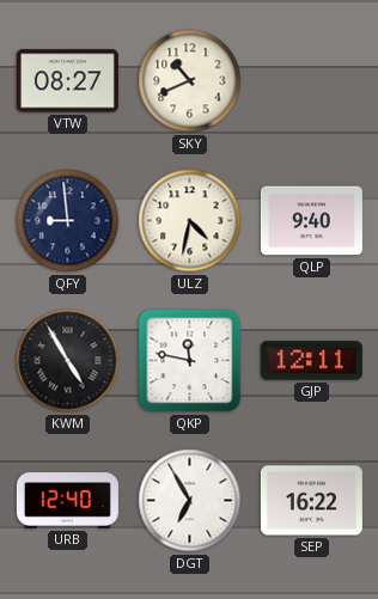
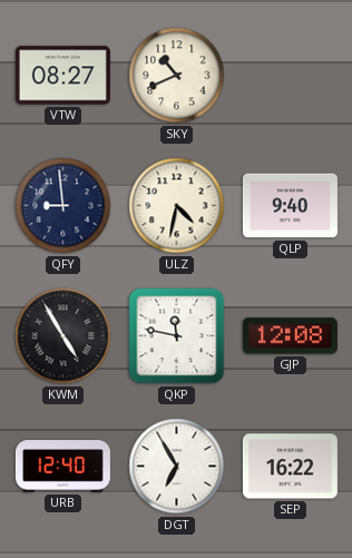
GJP: 12:11 -> 12:08 (290, 336)
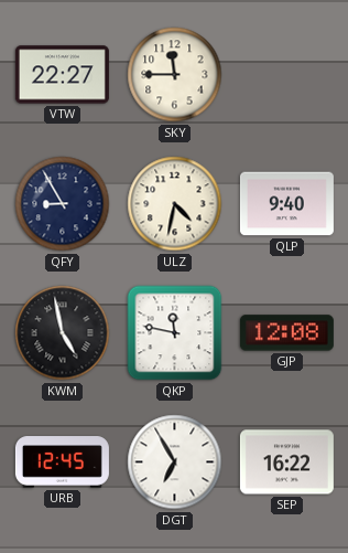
VTW: 08:27 -> 22:27 (62, 75)
SKY: 10:41 -> 11:45 (175, 75)
QFY: 8:59 -> 8:55 (63, 204)
KWM: 4:55 -> 4:58 (63, 333)
URB: 12:40 -> 12:45 (62, 462)
